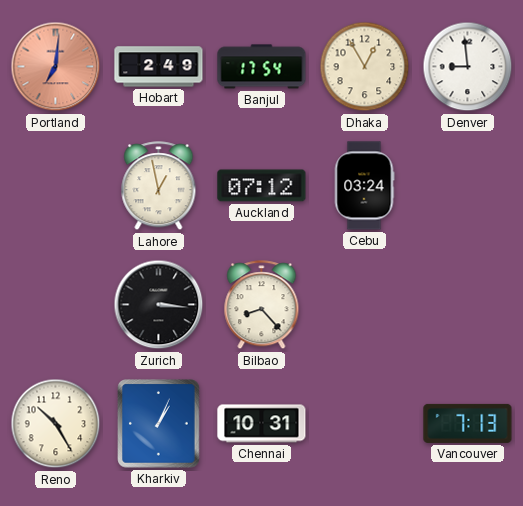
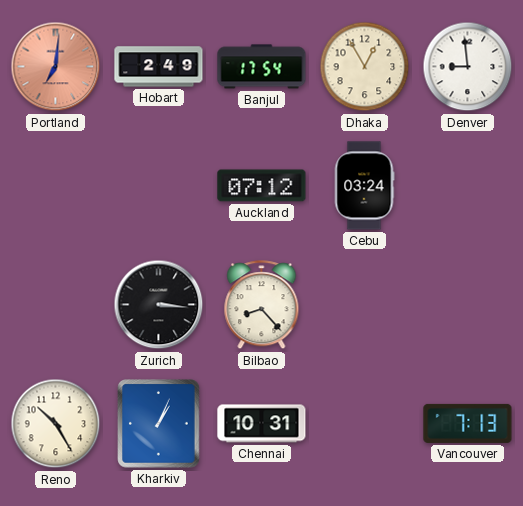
Lahore: 12:58 -> none (159, 186)
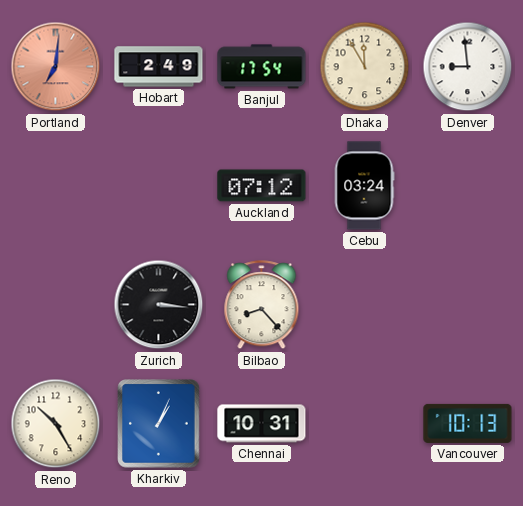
Dhaka: 12:55 -> 11:55 (365, 67)
Vancouver: 7:13 -> 10:13 (468, 423)
